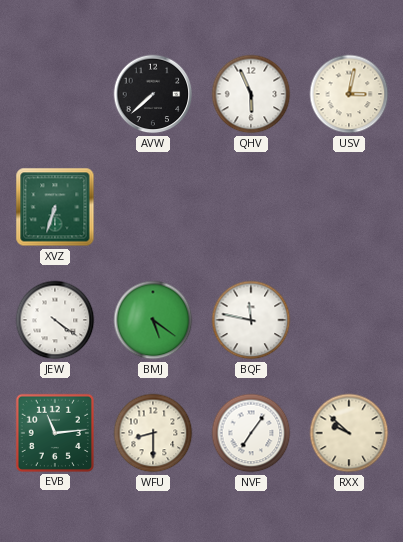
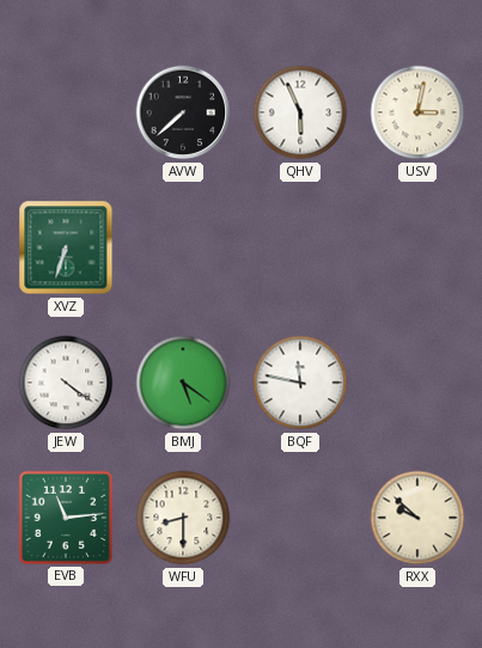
NVF: 7:06 -> none (251, 433)
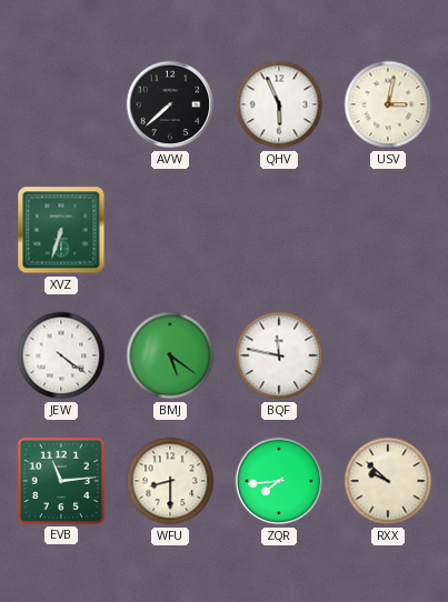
ZQR: none -> 7:44 (279, 481)
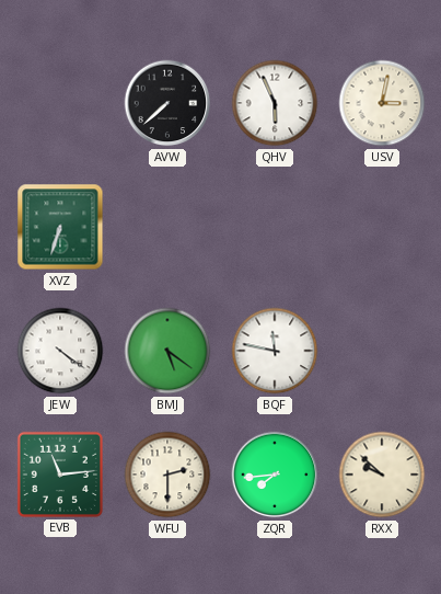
WFU: 8:30 -> 2:30 (167, 475)
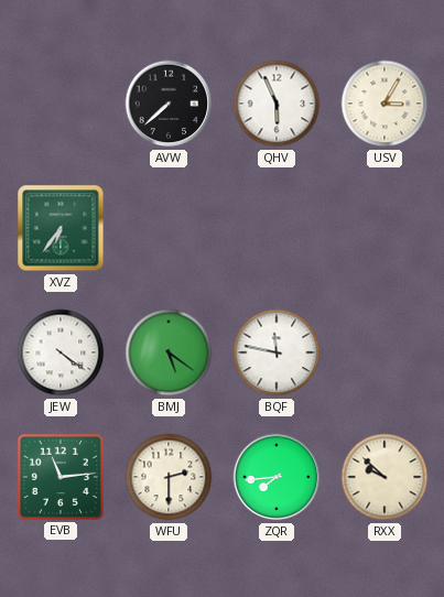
USV: 3:02 -> 3:05 (385, 104)
XVZ: 6:33 -> 6:36 (61, 228)
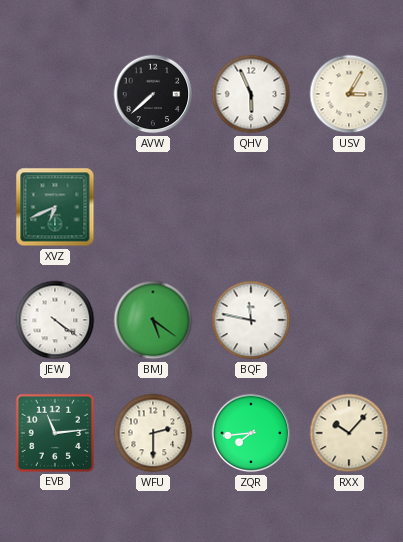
XVZ: 6:36 -> 6:41 (55, 207)
RXX: 9:52 -> 10:07 (349, 433)
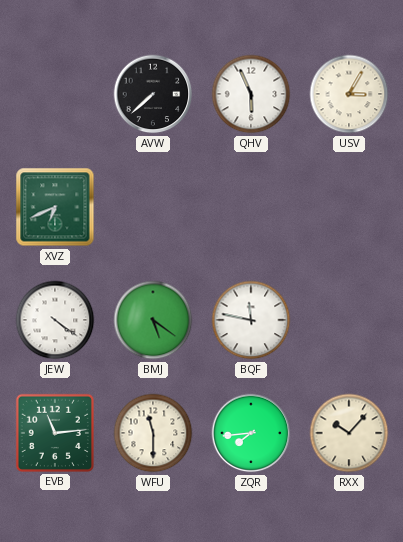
WFU: 2:30 -> 11:30 (153, 433)
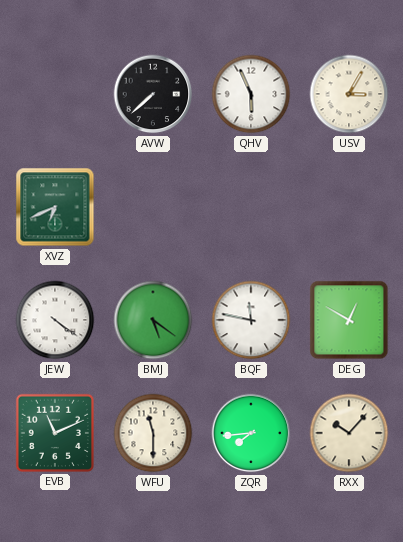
DEG: none -> 12:50 (349, 320)
EVB: 11:14 -> 11:11 (55, 433)
